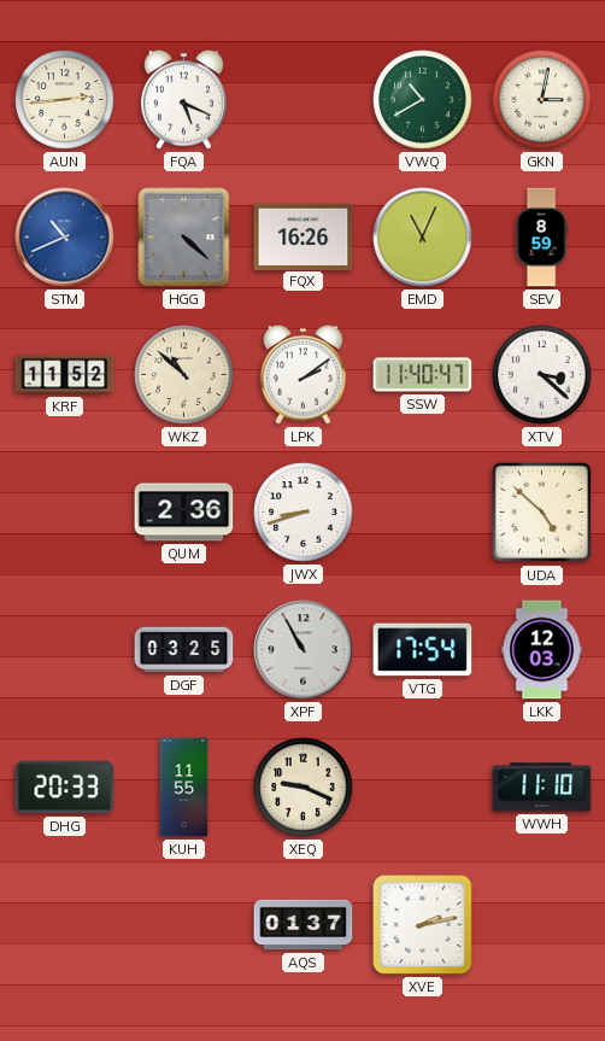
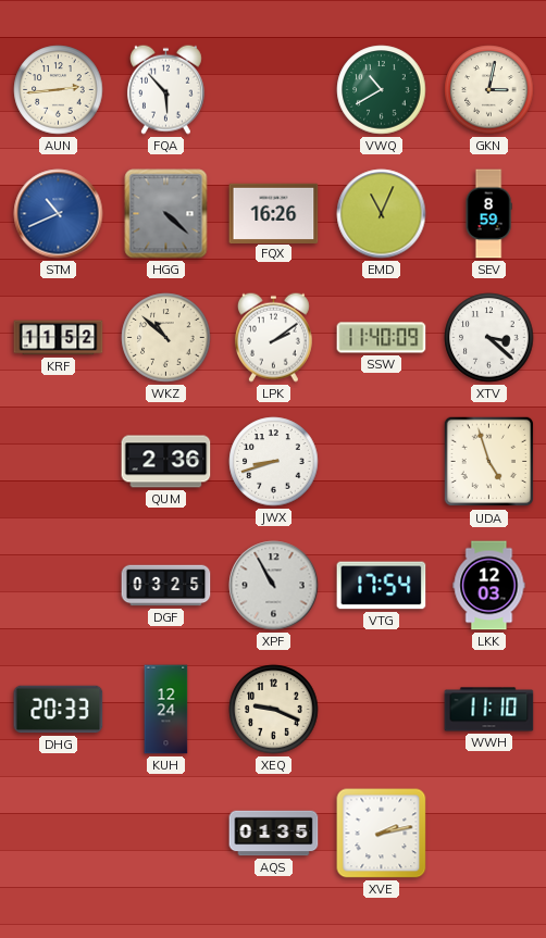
FQA: 5:19 -> 5:53 (165, 89)
SSW: 11:40:47 -> 11:40:09 (382, 338)
UDA: 4:52 -> 4:57 (489, 462)
KUH: 11:55 -> 12:24 (166, 710)
AQS: 01:37 -> 01:35 (274, 834)
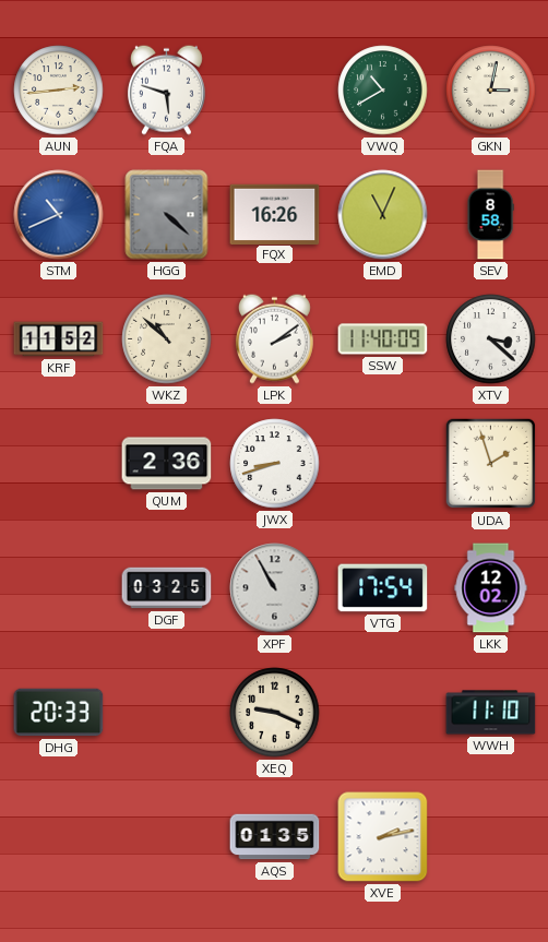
FQA: 5:53 -> 5:48 (166, 90)
SEV: 8:59 -> 8:58 (490, 215)
UDA: 4:57 -> 1:57 (491, 464)
LKK: 12:03 -> 12:02 (491, 588)
KUH: 12:24 -> none (166, 710)
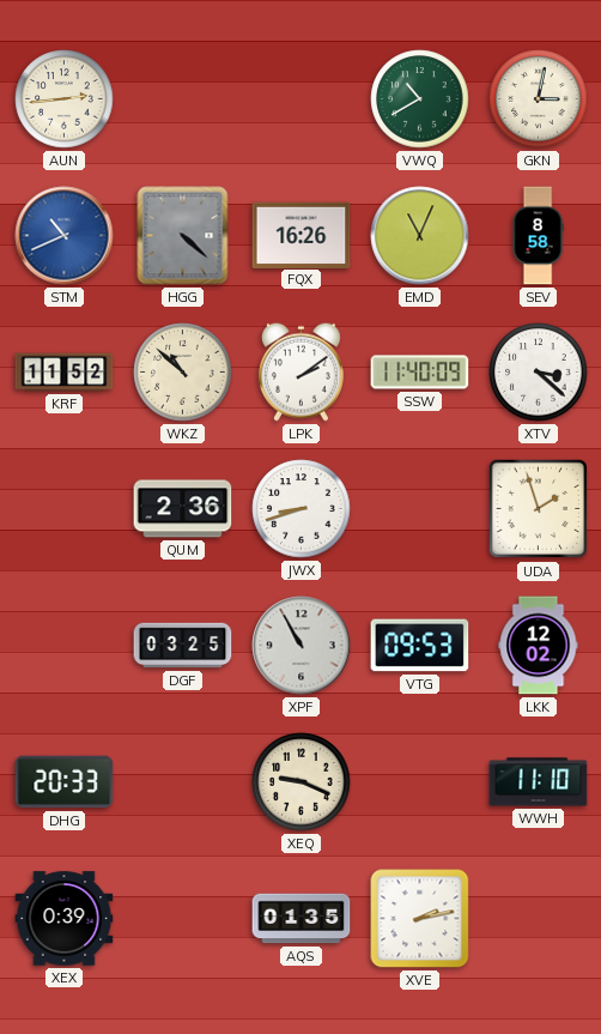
FQA: 5:48 -> none (166, 90)
VTG: 17:54 -> 09:53 (420, 646)
XEX: none -> 0:39 (65, 919)
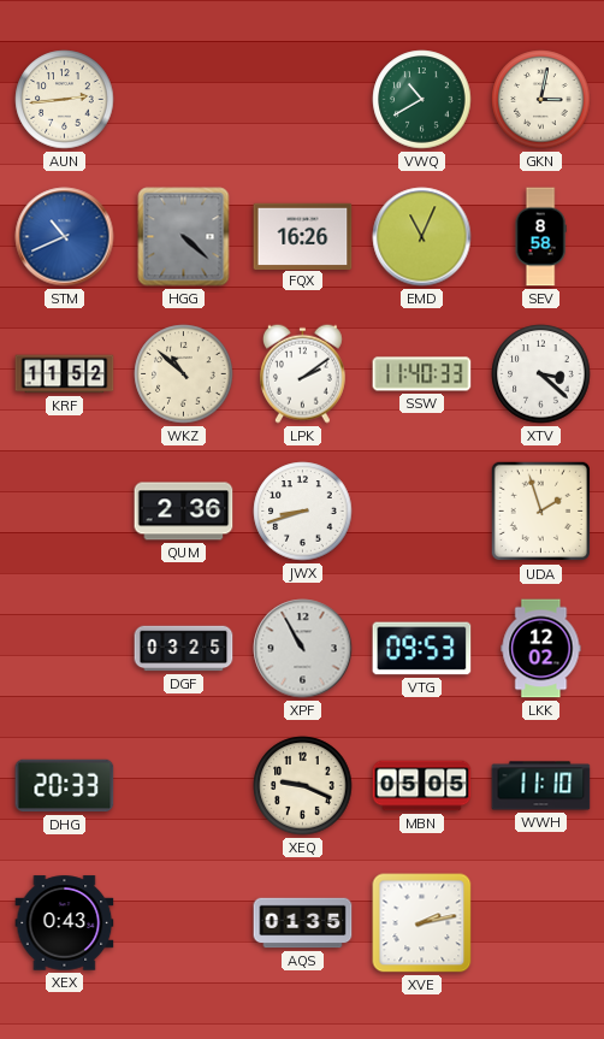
SSW: 11:40:09 -> 11:40:33 (422, 374)
MBN: none -> 05:05 (422, 786)
XEX: 0:39 -> 0:43 (65, 923)
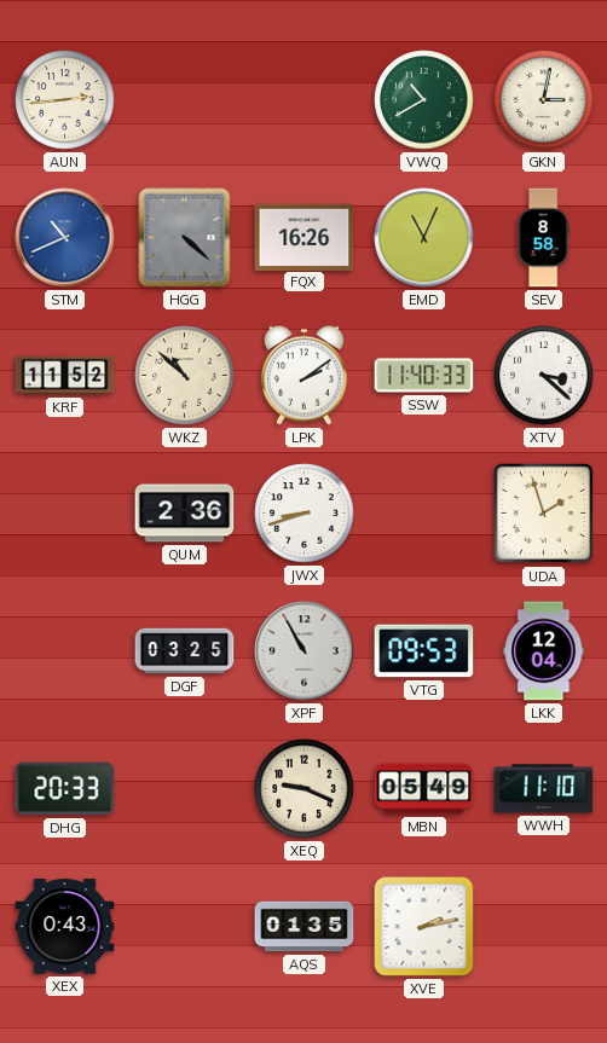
LKK: 12:02 -> 12:04 (544, 651)
MBN: 05:05 -> 05:49 (424, 789)
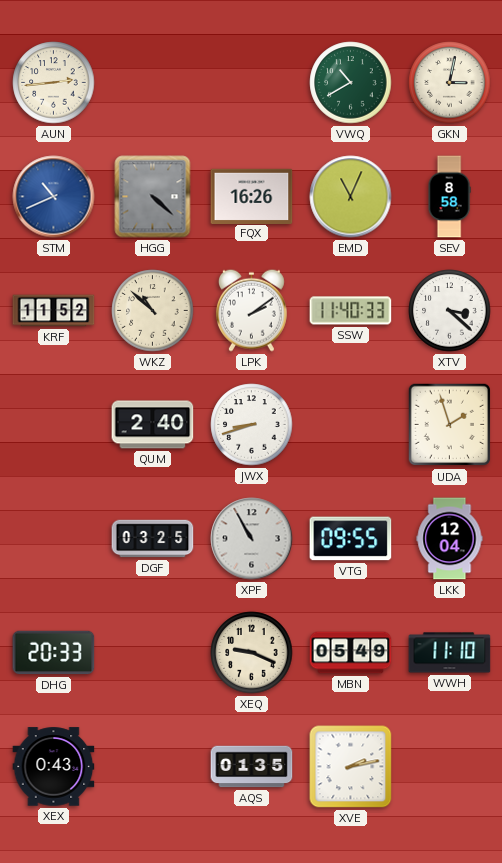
QUM: 2:36 -> 2:40 (153, 425)
VTG: 09:53 -> 09:55 (351, 539)
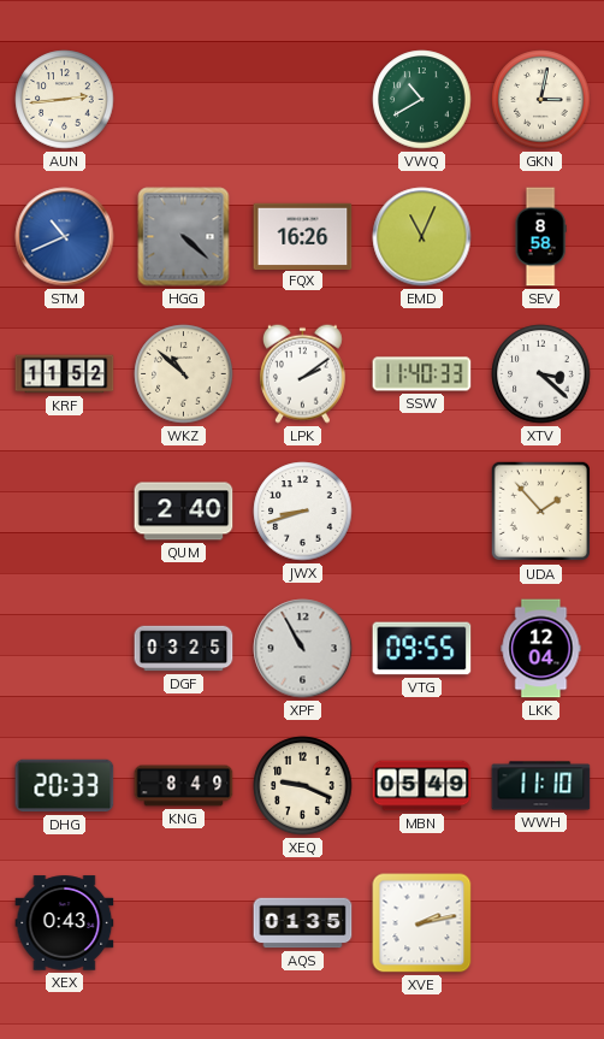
UDA: 1:57 -> 1:53 (541, 512)
KNG: none -> 8:49 (184, 786)
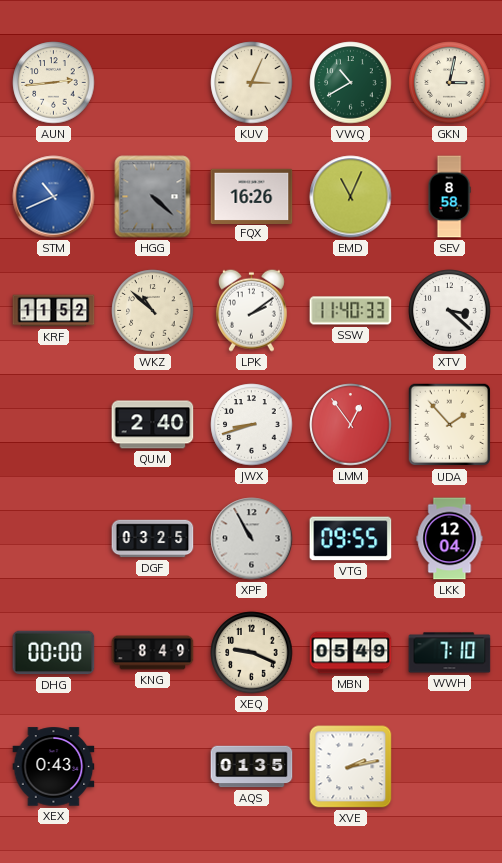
KUV: none -> 3:04 (252, 83)
LMM: none -> 12:54 (351, 425)
DHG: 20:33 -> 00:00 (54, 653)
WWH: 11:10 -> 7:10 (450, 653)
